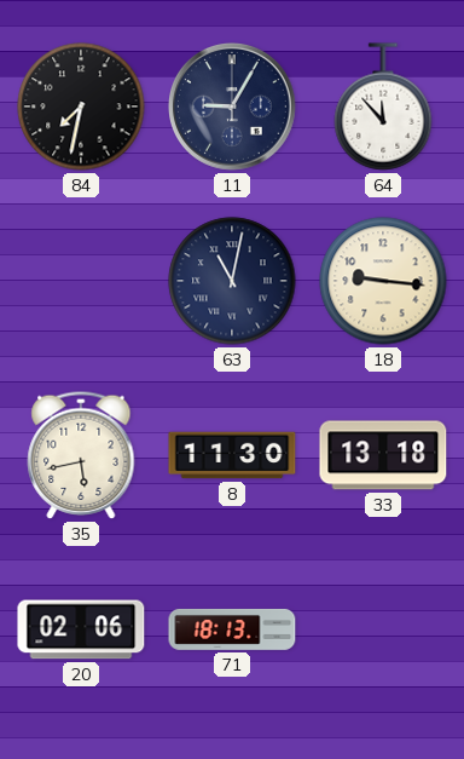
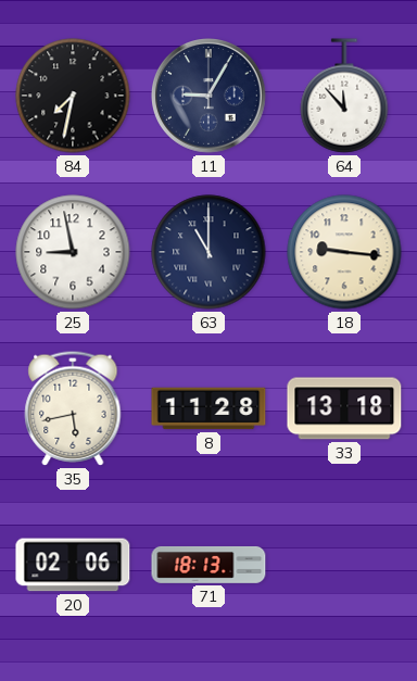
25: none -> 8:58 (73, 252)
63: 11:02 -> 11:00 (208, 252)
8: 11:30 -> 11:28 (208, 408)
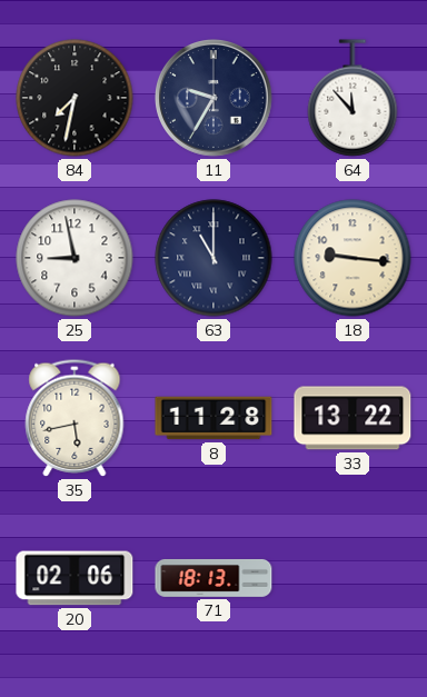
11: 9:05 -> 9:35 (213, 98)
33: 13:18 -> 13:22 (352, 418)
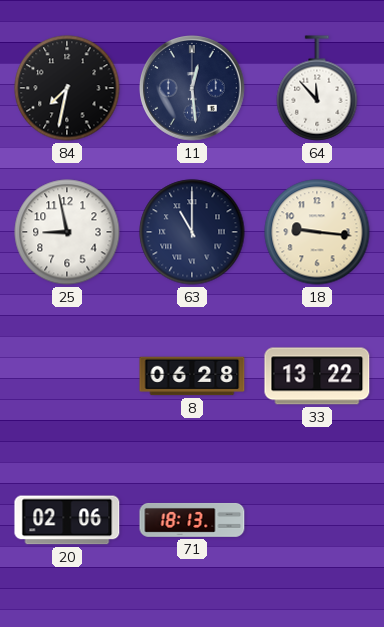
11: 9:35 -> 12:29 (192, 88)
35: 5:43 -> none (75, 418)
8: 11:28 -> 06:28 (192, 376)
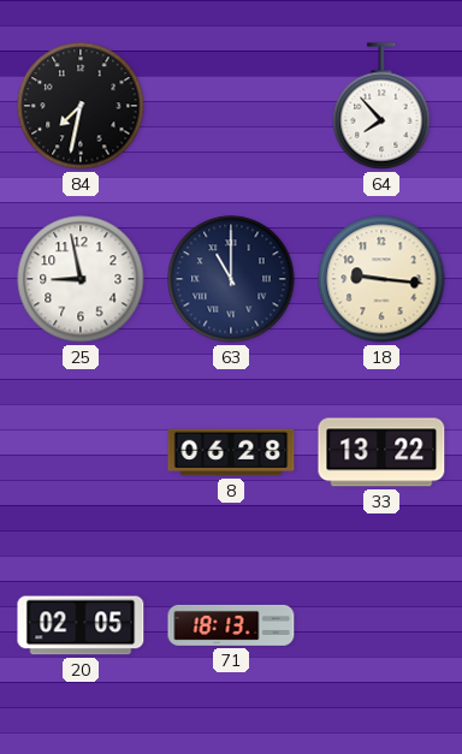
11: 12:29 -> none (192, 88)
64: 11:53 -> 7:53 (381, 106)
20: 02:06 -> 02:05 (81, 625)
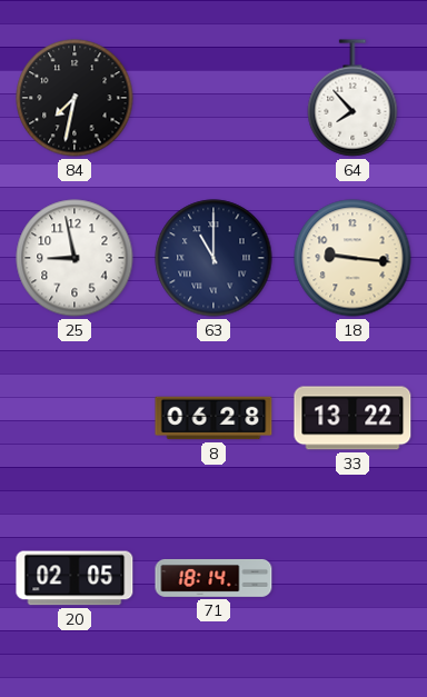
71: 18:13 -> 18:14 (213, 578)
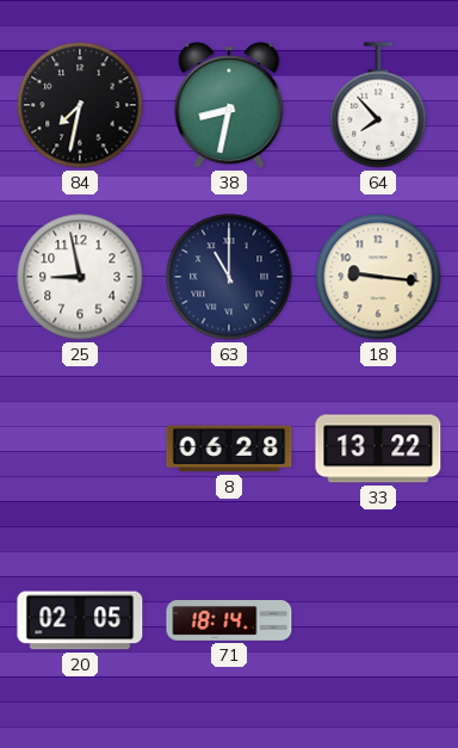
38: none -> 8:32 (229, 105)
